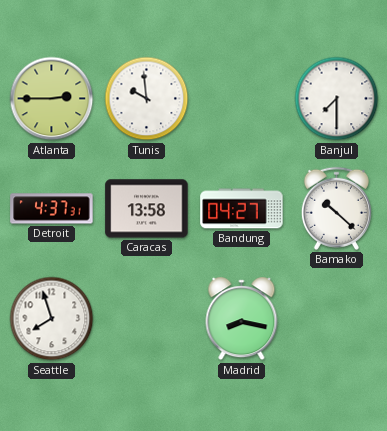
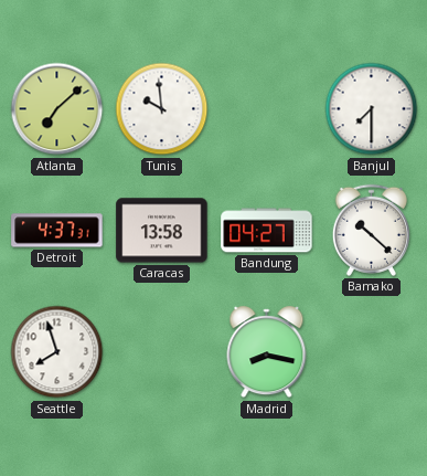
Atlanta: 2:45 -> 7:08 (57, 109)
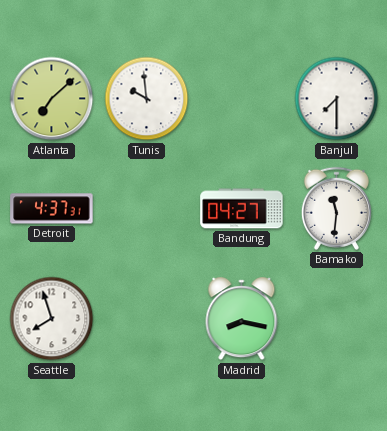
Caracas: 13:58 -> none (162, 231)
Bamako: 10:22 -> 11:31 (336, 208)
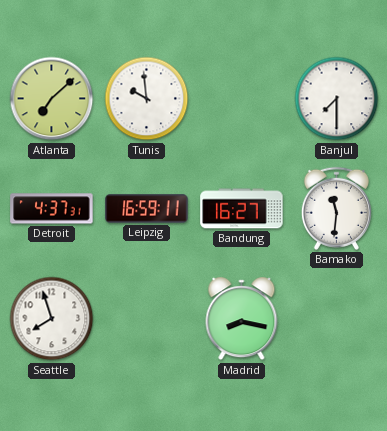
Leipzig: none -> 16:59 (147, 209)
Bandung: 04:27 -> 16:27 (242, 209)
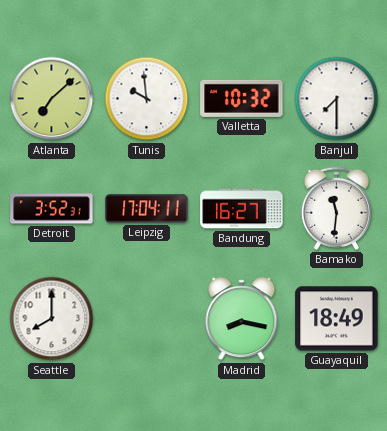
Valletta: none -> 10:32 (242, 98)
Detroit: 4:37 -> 3:52 (52, 209)
Leipzig: 16:59 -> 17:04 (147, 209)
Seattle: 7:57 -> 8:00 (52, 319)
Guayaquil: none -> 18:49 (337, 319)
